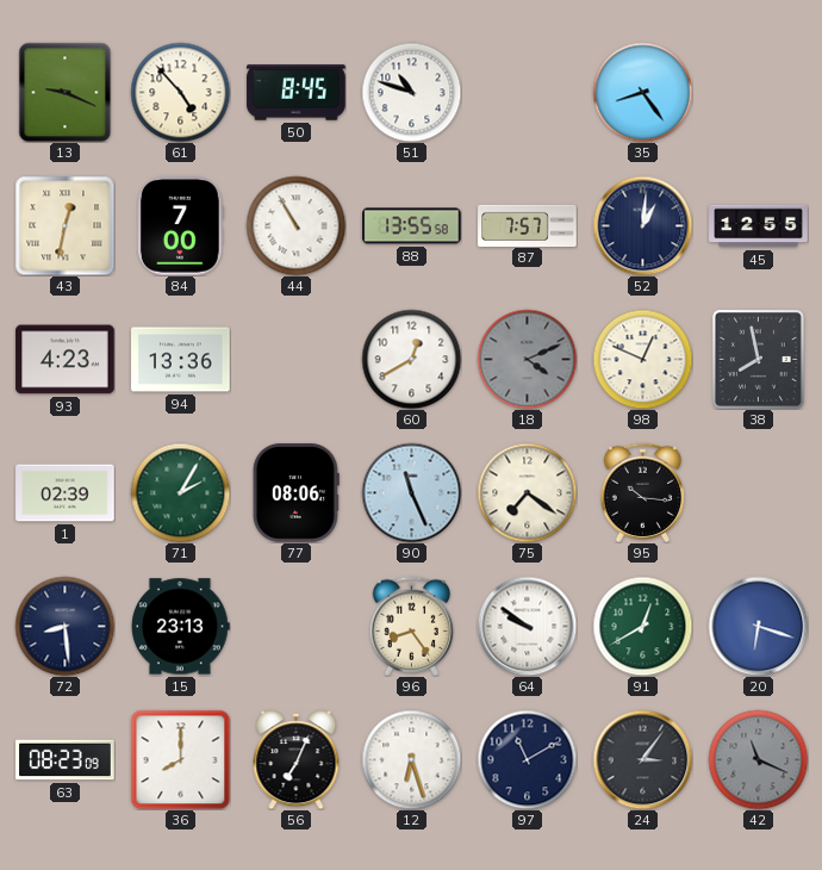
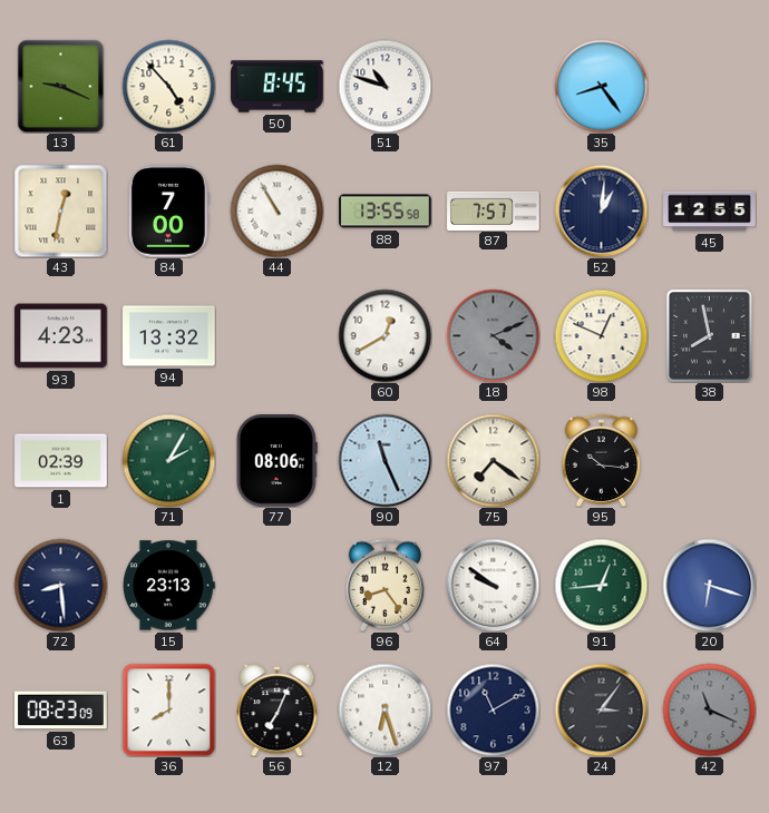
94: 13:36 -> 13:32 (169, 336)
91: 12:40 -> 12:44 (601, 585)
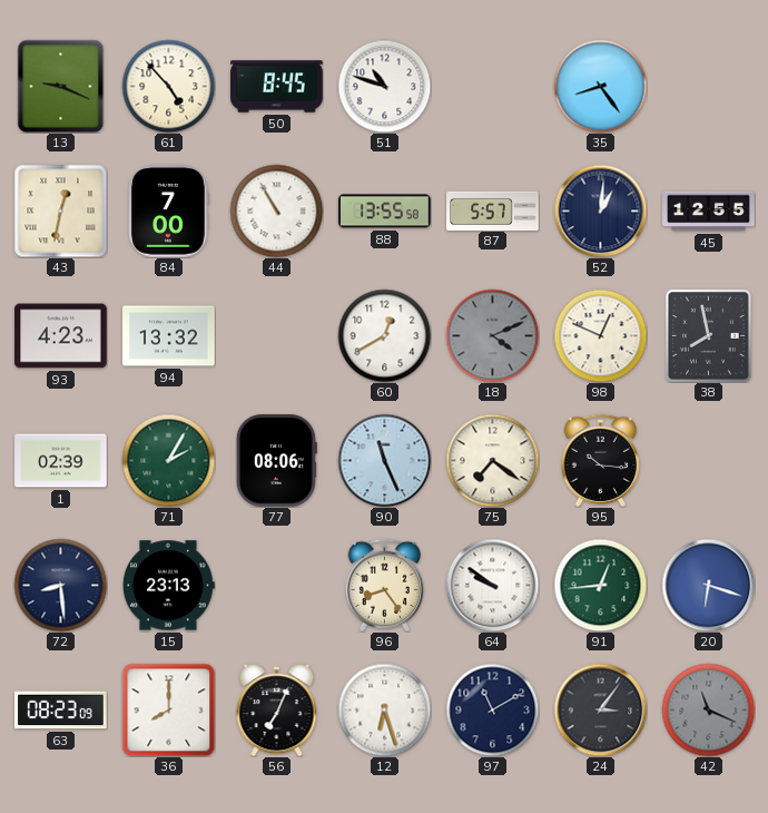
87: 7:57 -> 5:57 (493, 210)
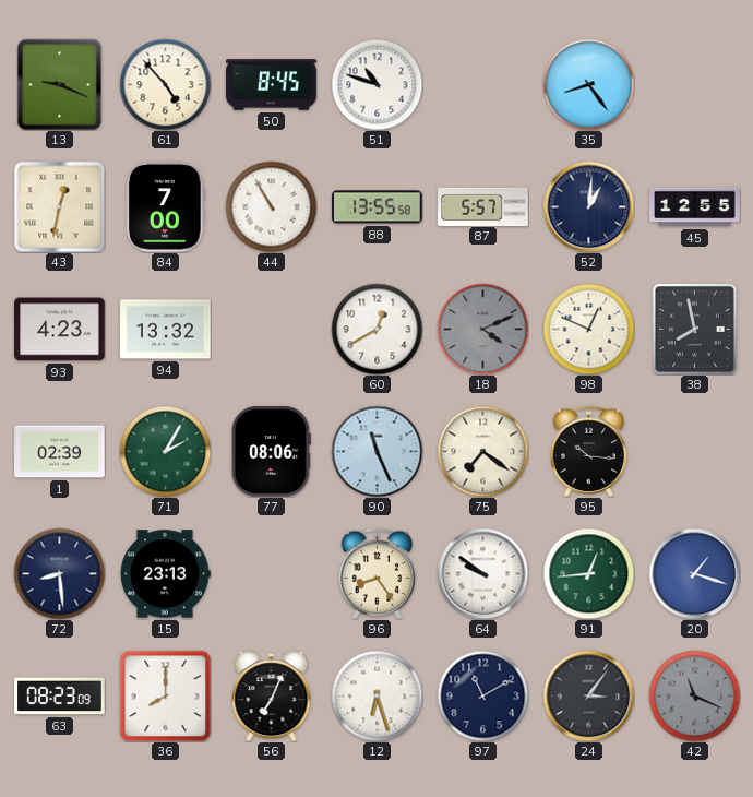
20: 6:18 -> 1:18 (694, 573)
